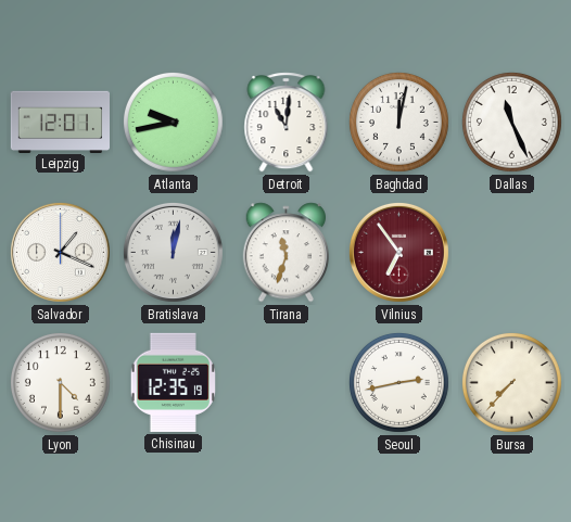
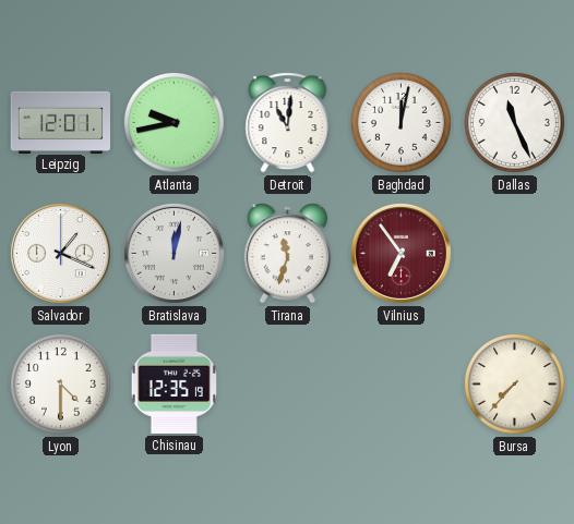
Seoul: 2:43 -> none (398, 382)
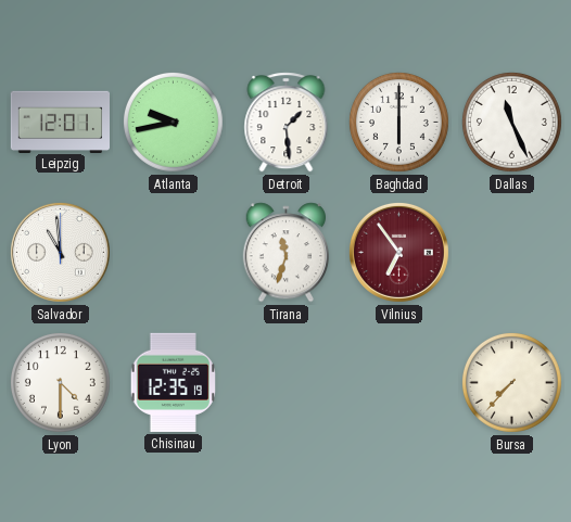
Detroit: 11:01 -> 1:29 (287, 123)
Baghdad: 12:02 -> 6:00 (398, 122)
Salvador: 1:19 -> 10:59 (60, 252)
Bratislava: 12:02 -> none (174, 253)
